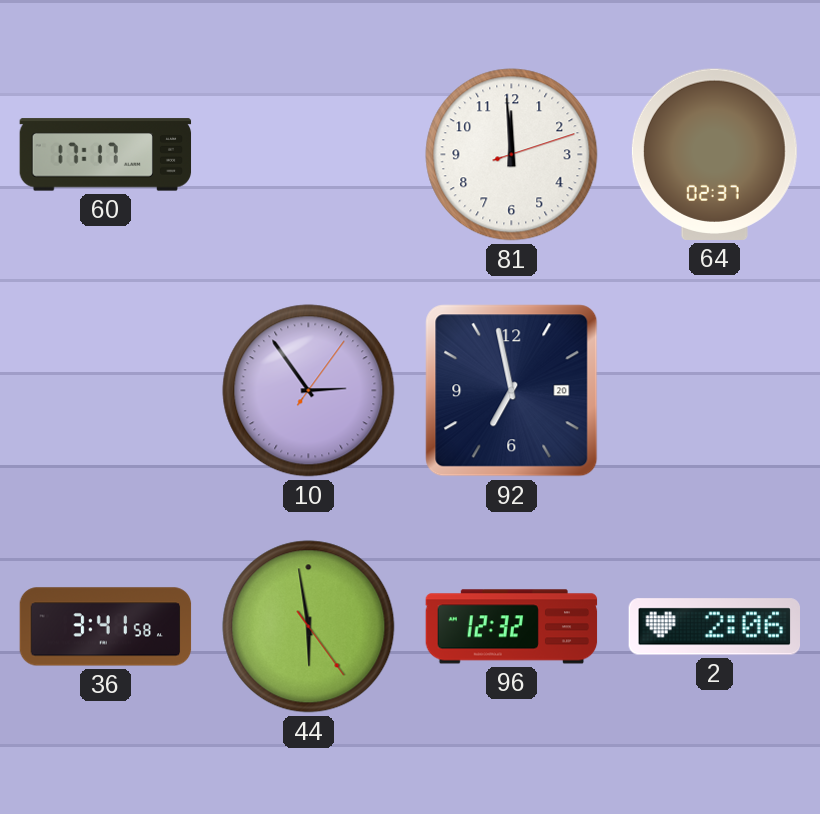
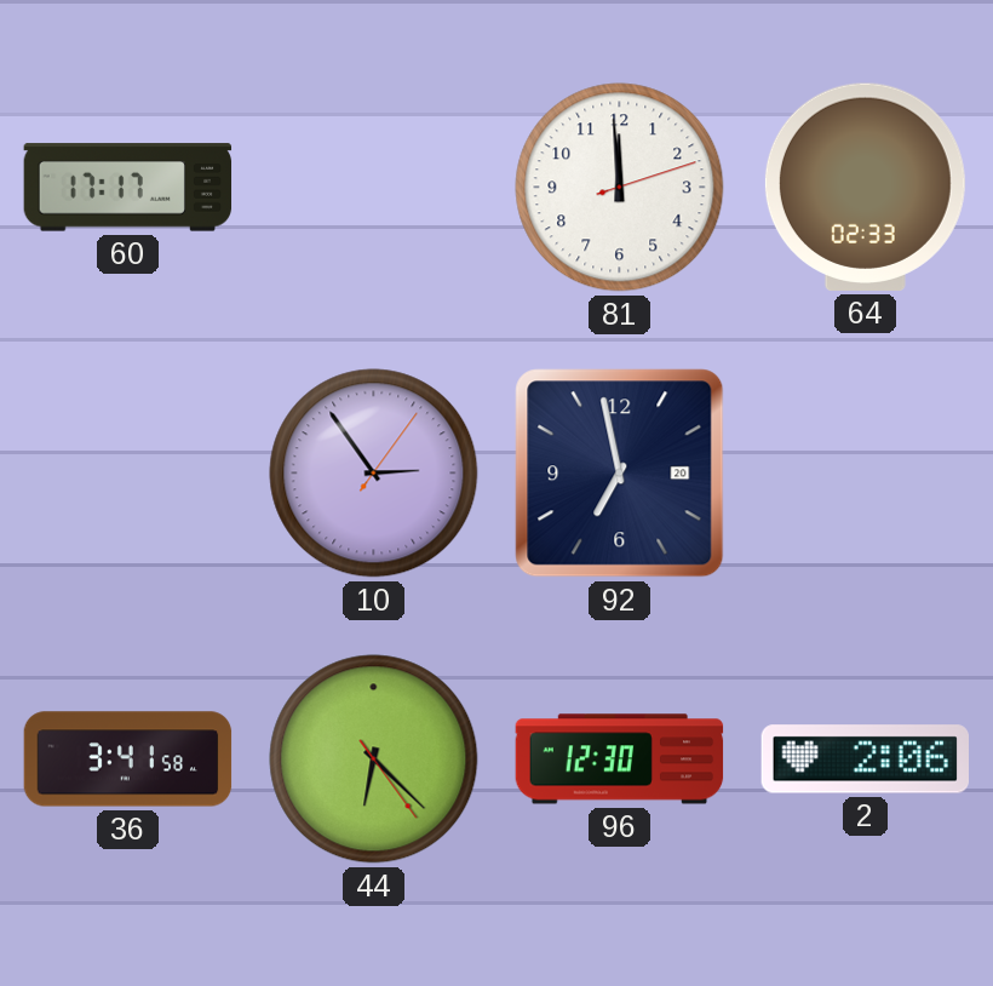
64: 02:37 -> 02:33 (865, 187)
44: 5:58 -> 6:22 (374, 759)
96: 12:32 -> 12:30 (620, 759)
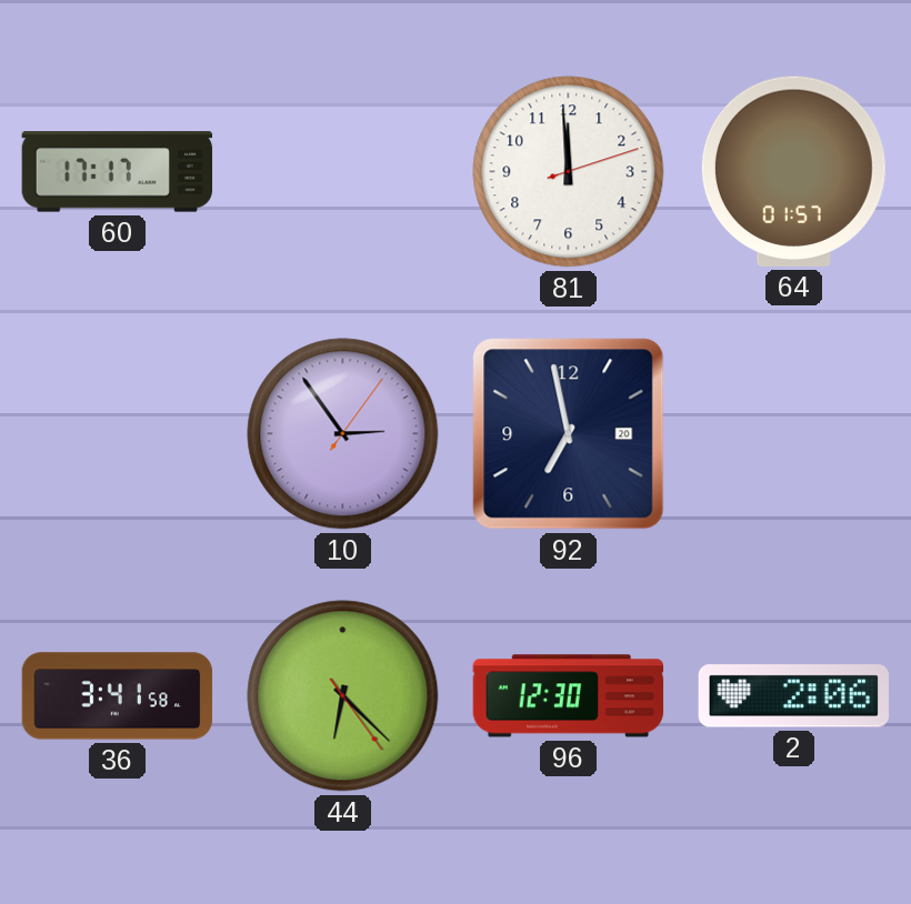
64: 02:33 -> 01:57 (793, 171)
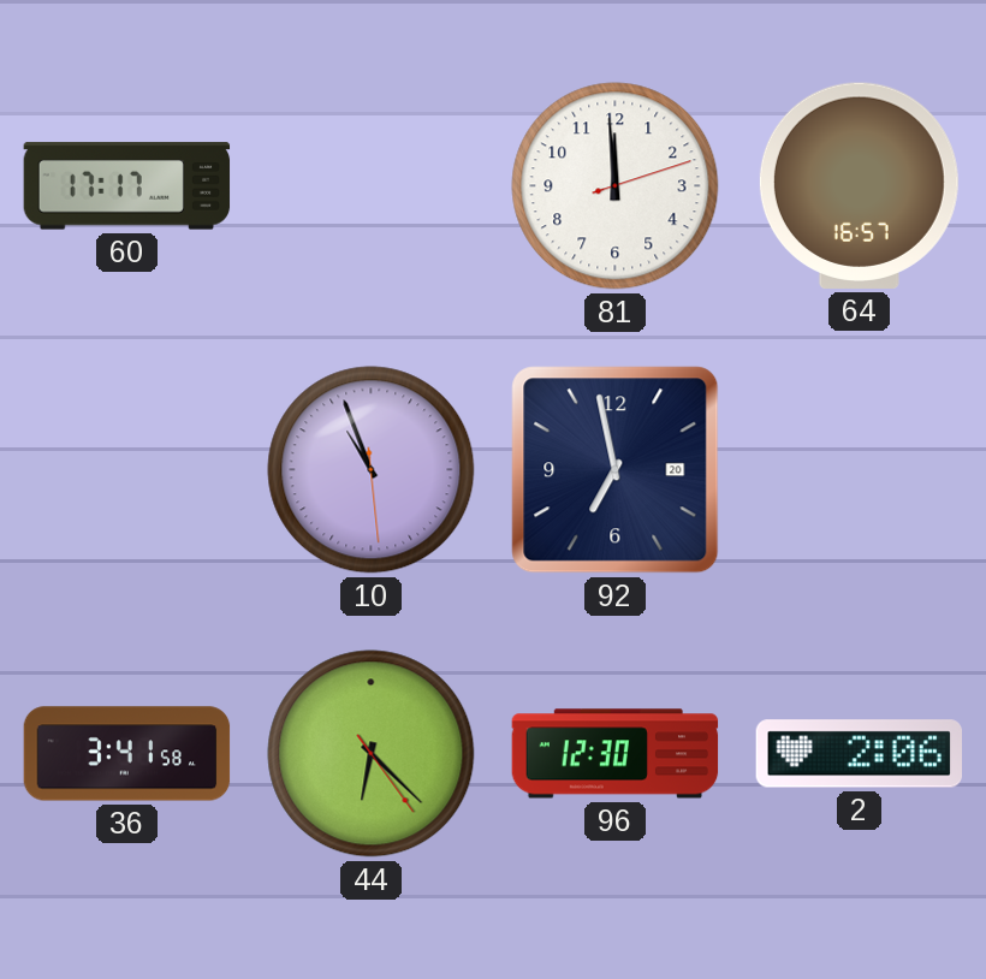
64: 01:57 -> 16:57 (859, 185)
10: 2:54 -> 10:56 (372, 470)
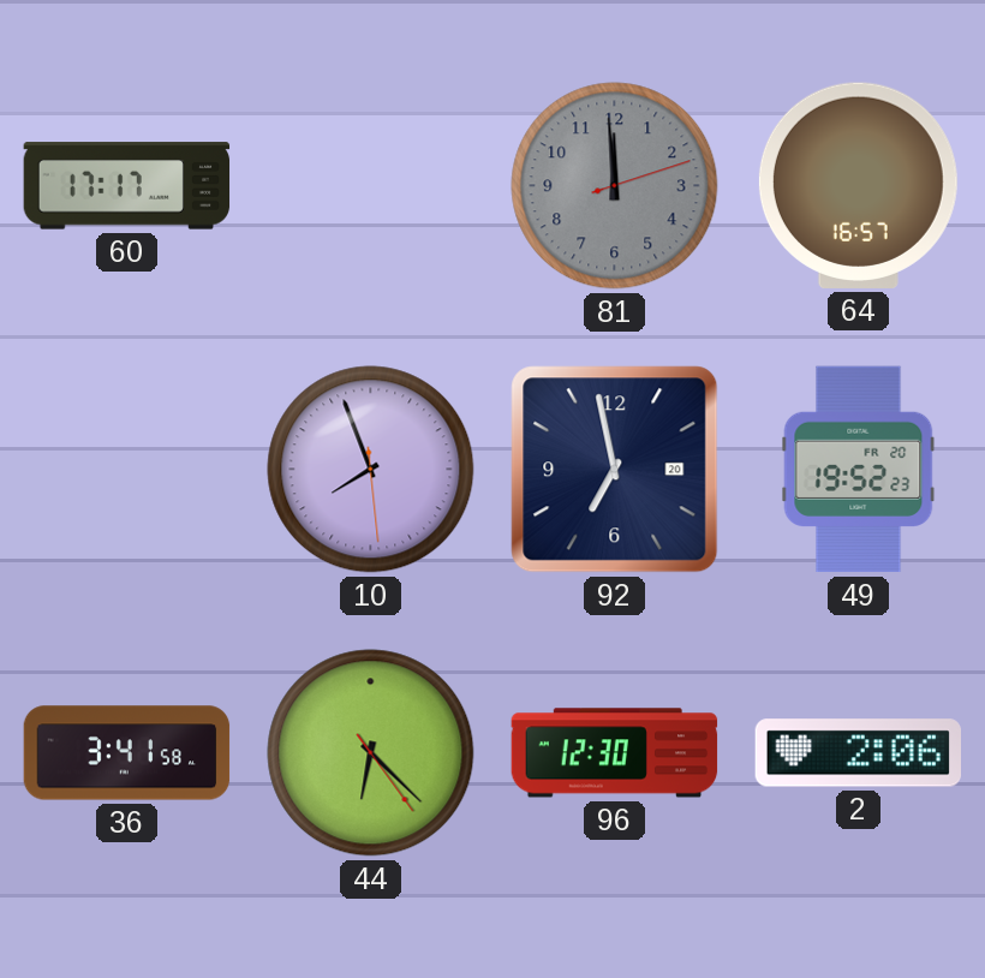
81 dial: white -> grey (615, 186)
10: 10:56 -> 7:56 (371, 470)
49: none -> 19:52 (859, 470)
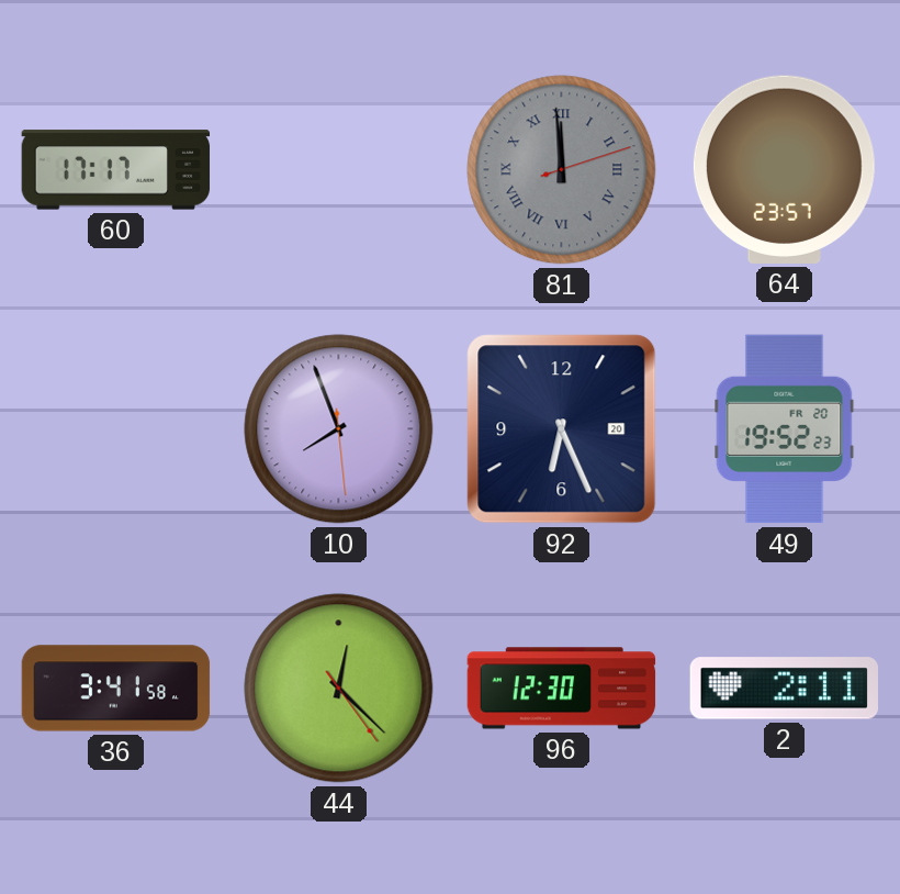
81 numerals: Arabic -> Roman (562, 170)
64: 16:57 -> 23:57 (784, 169)
92: 6:58 -> 6:26 (562, 429)
44: 6:22 -> 12:22 (339, 689)
2: 2:06 -> 2:11 (784, 689)
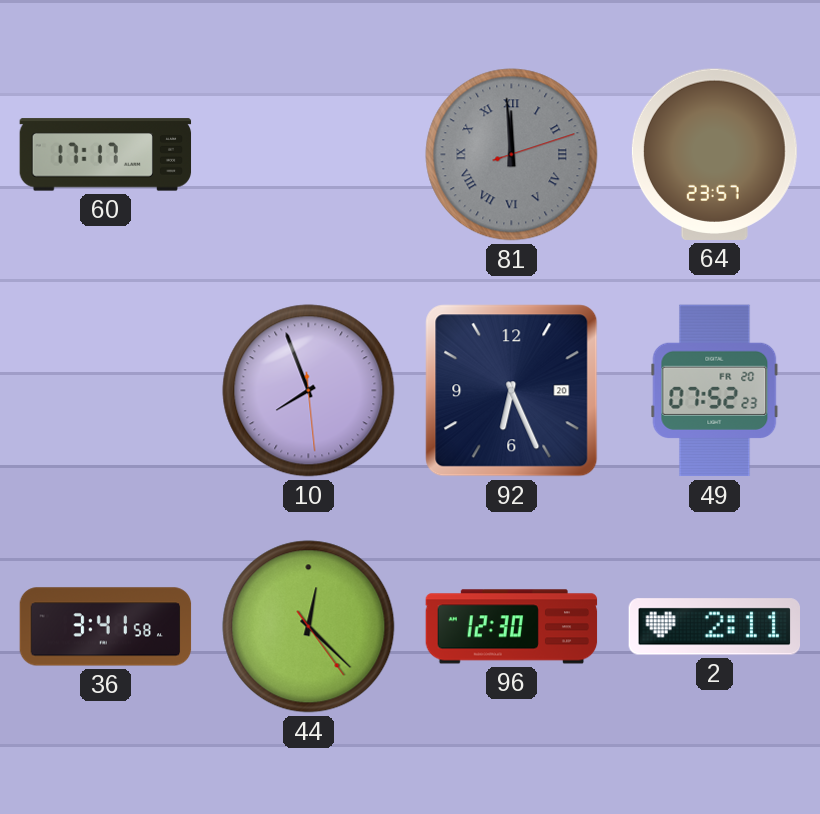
49: 19:52 -> 07:52 (715, 391)
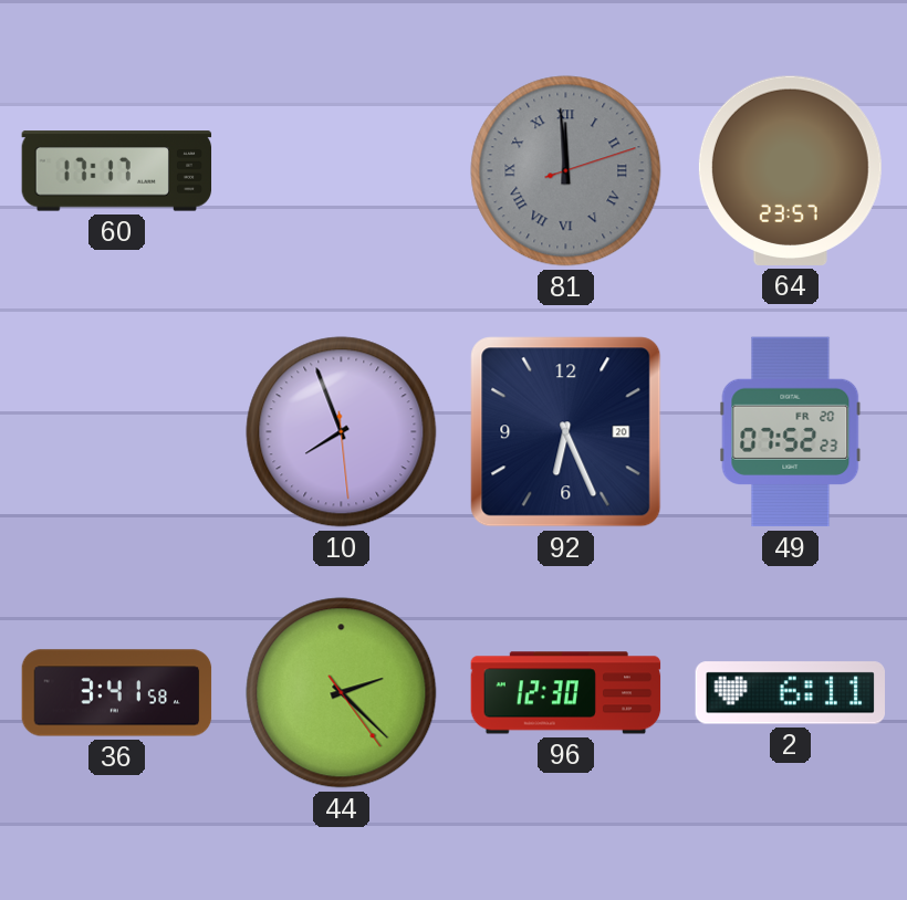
44: 12:22 -> 2:22 (342, 693)
2: 2:11 -> 6:11 (790, 693)
